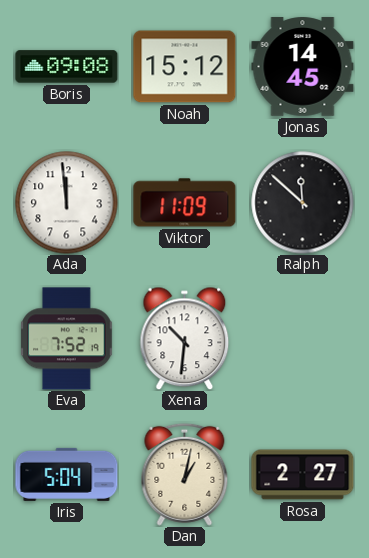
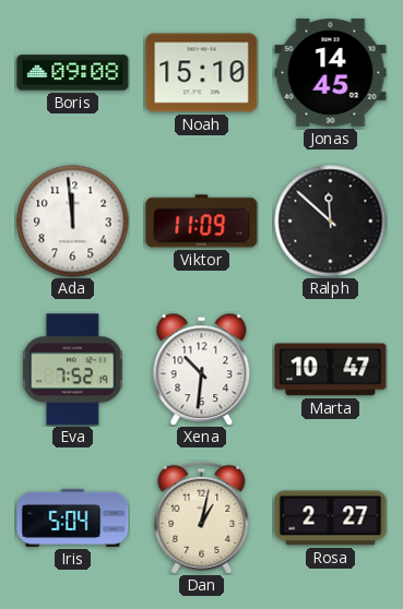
Noah: 15:12 -> 15:10 (202, 73)
Marta: none -> 10:47 (331, 370)
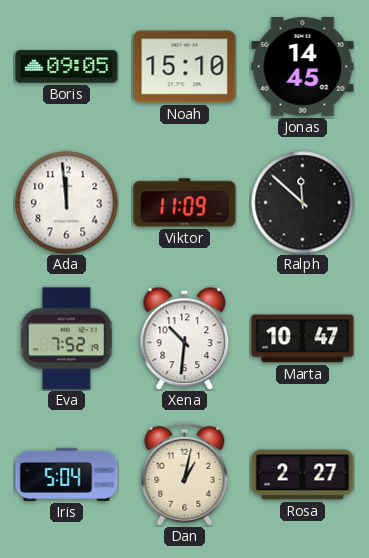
Boris: 09:08 -> 09:05 (67, 67)
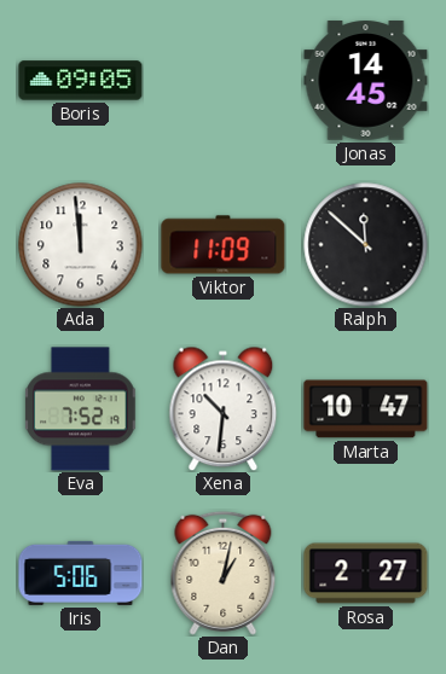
Noah: 15:10 -> none (185, 67)
Iris: 5:04 -> 5:06 (81, 573)
